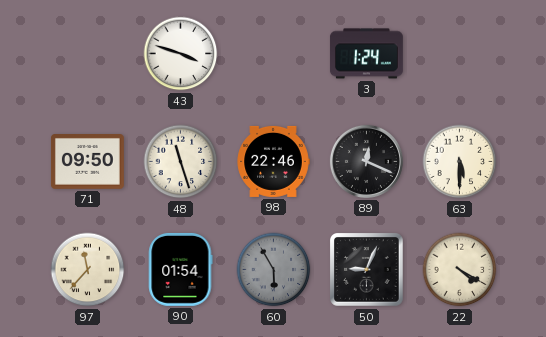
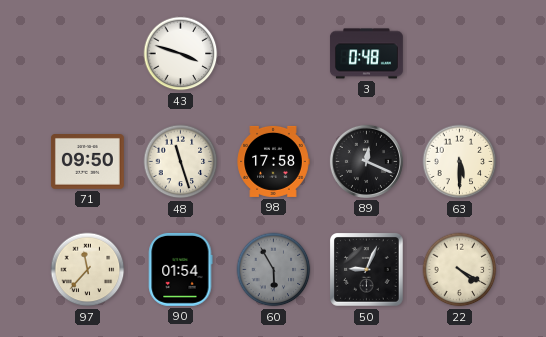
3: 1:24 -> 0:48 (366, 54)
98: 22:46 -> 17:58 (273, 161)
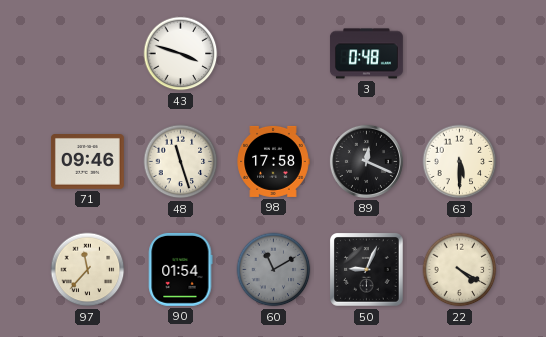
71: 09:50 -> 09:46 (87, 162)
60: 5:55 -> 11:10 (274, 270)
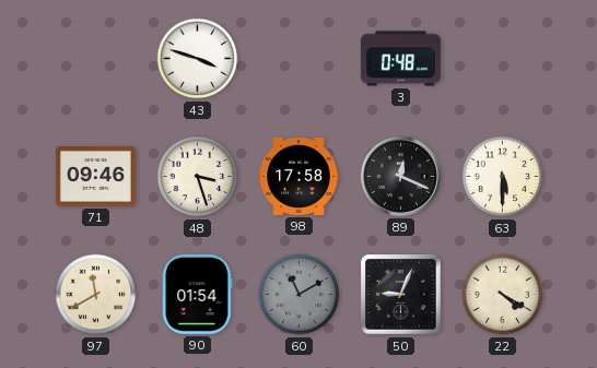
48: 11:27 -> 3:27 (198, 177)
97: 11:37 -> 11:40 (96, 295)
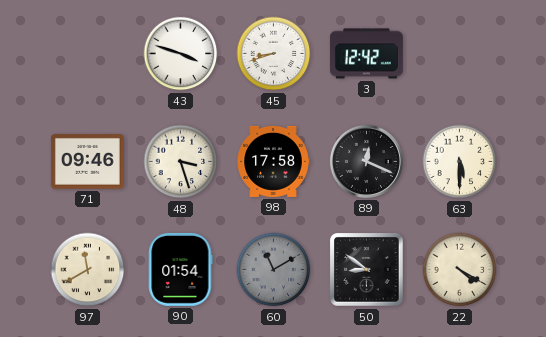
45: none -> 8:42 (274, 54)
3: 0:48 -> 12:42 (366, 54)
50: 9:04 -> 8:51 (367, 270)
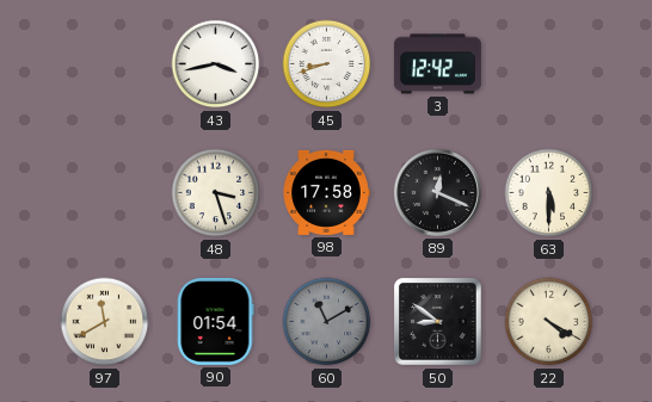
43: 3:48 -> 3:43 (216, 64)
71: 09:46 -> none (87, 162)
